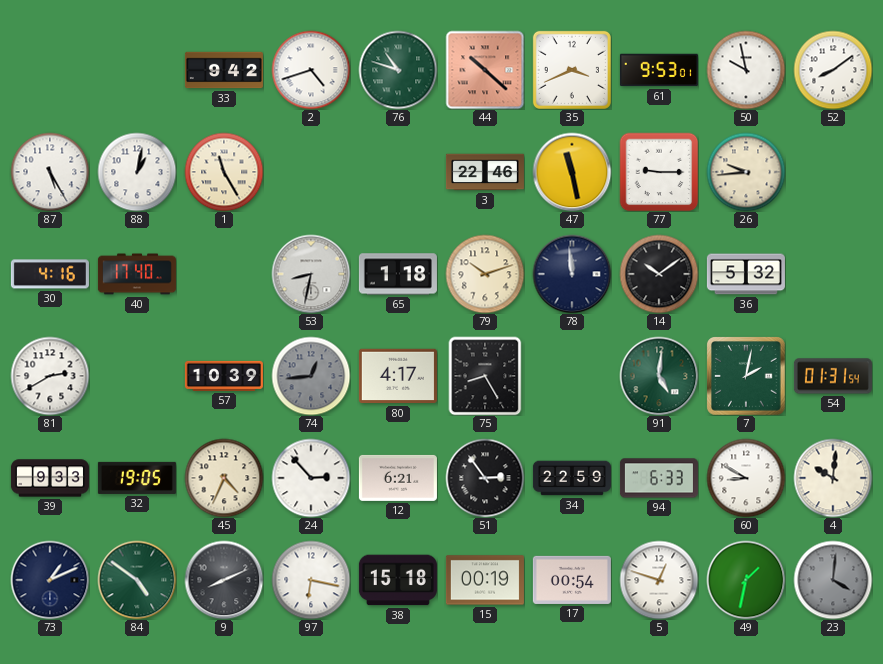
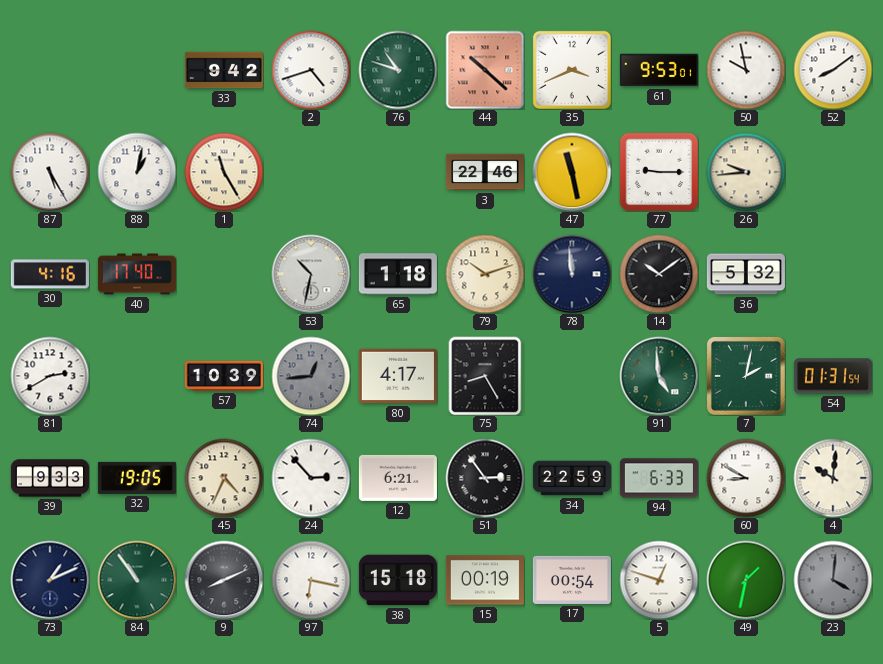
53: 8:32 -> 10:32 (311, 274)
91: 5:01 -> 4:59 (659, 376)
84: 4:51 -> 10:54 (137, 580)
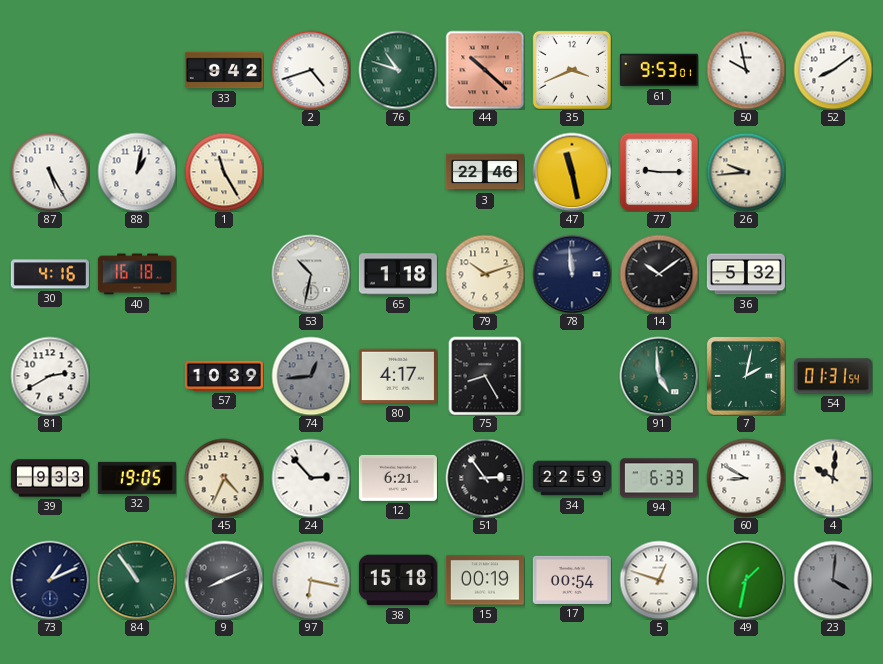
40: 17:40 -> 16:18 (137, 274)
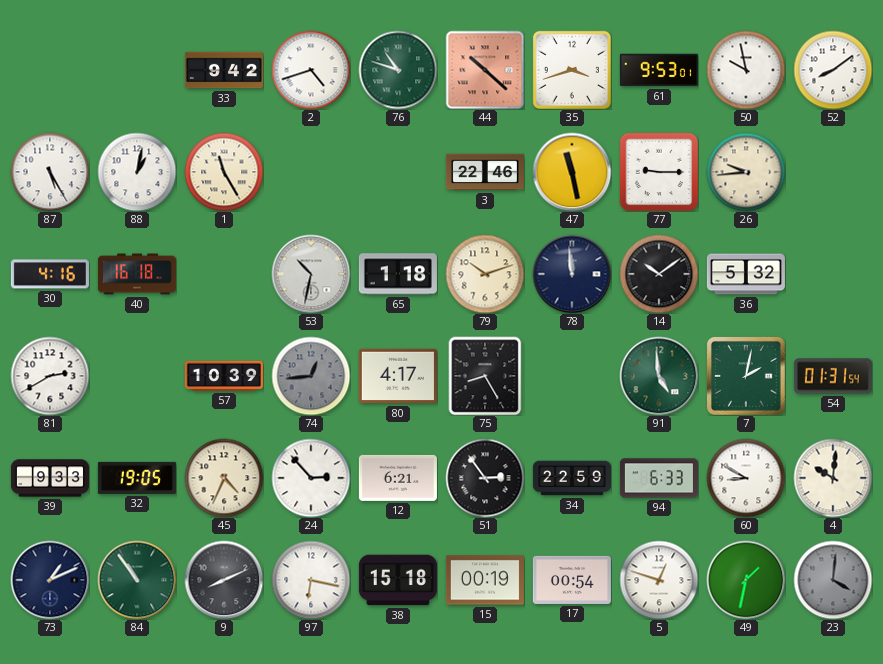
35: 3:41 -> 3:42 (572, 70)
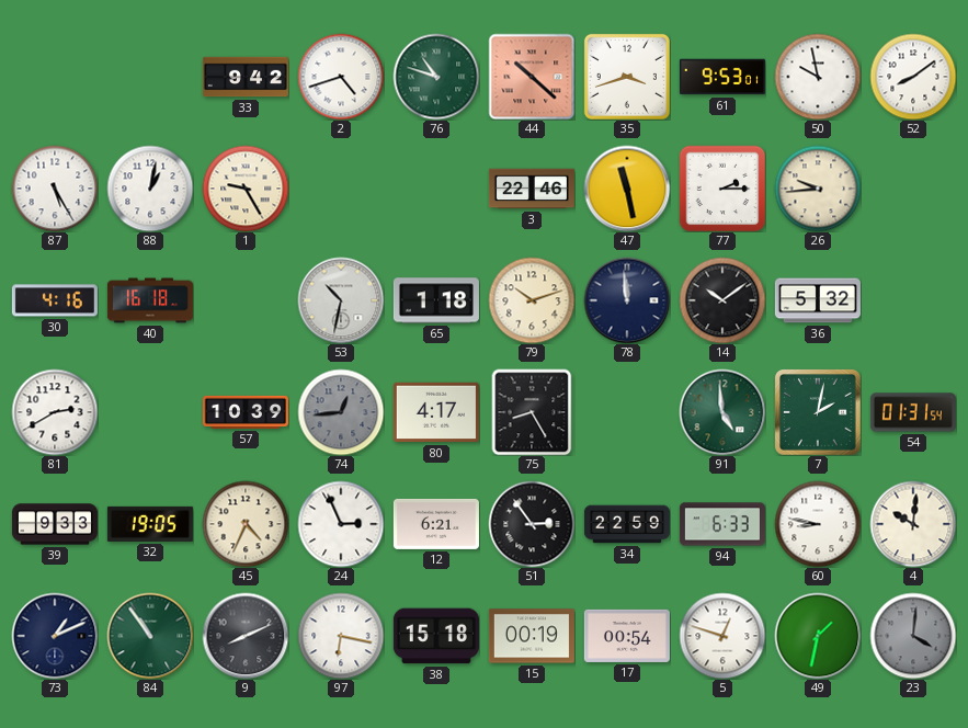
1: 11:25 -> 9:25 (246, 189)
77: 9:15 -> 2:15 (722, 189)
24: 2:53 -> 2:56 (341, 524)
60: 8:50 -> 8:47 (818, 524)
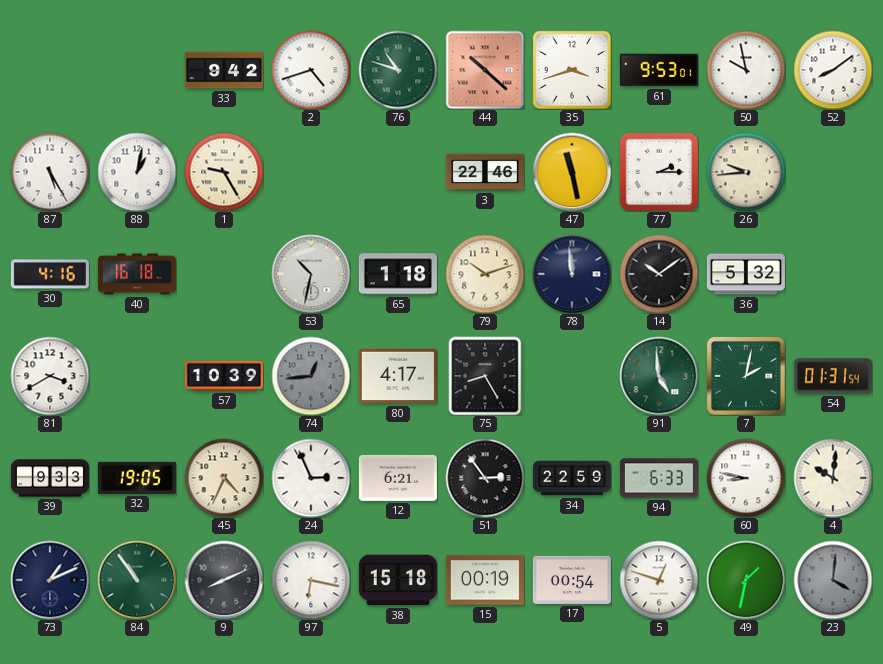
81: 2:40 -> 3:40 (50, 376)
